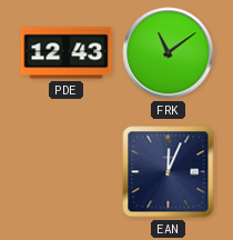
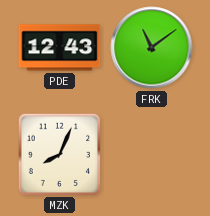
MZK: none -> 8:04 (59, 154)
EAN: 12:04 -> none (169, 172)
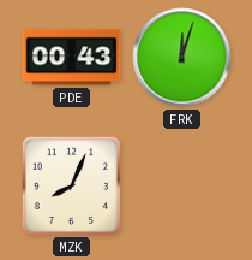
PDE: 12:43 -> 00:43 (72, 58)
FRK: 11:09 -> 12:03 (182, 58)
